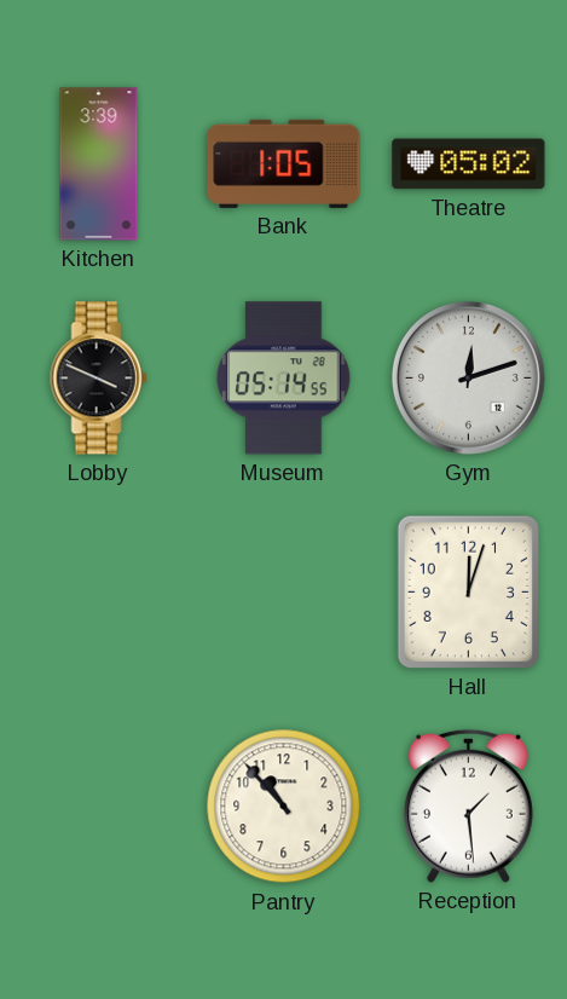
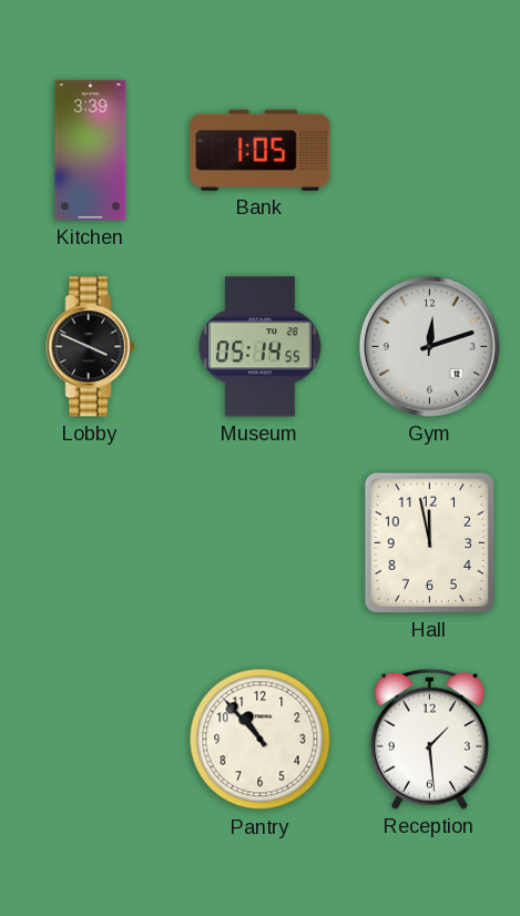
Theatre: 05:02 -> none (469, 164)
Hall: 12:03 -> 11:58 (429, 542)
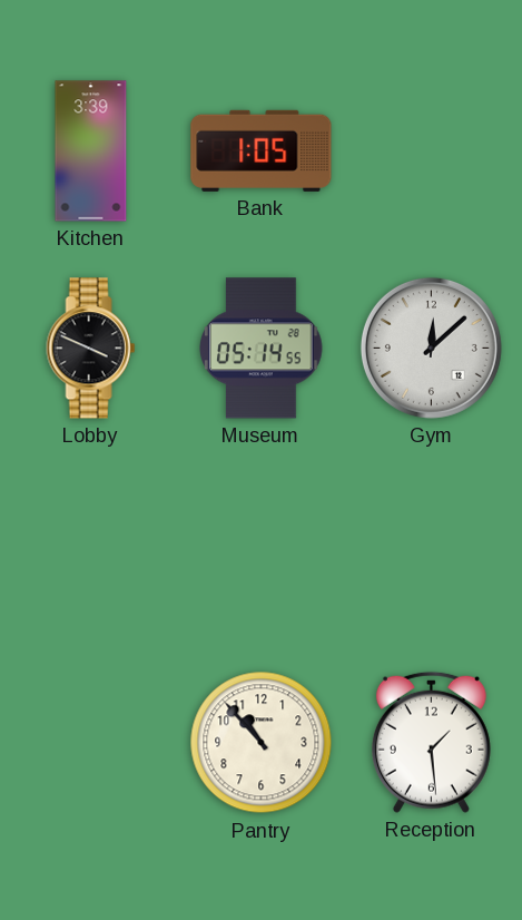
Gym: 12:12 -> 12:08 (431, 348)
Hall: 11:58 -> none (429, 542)
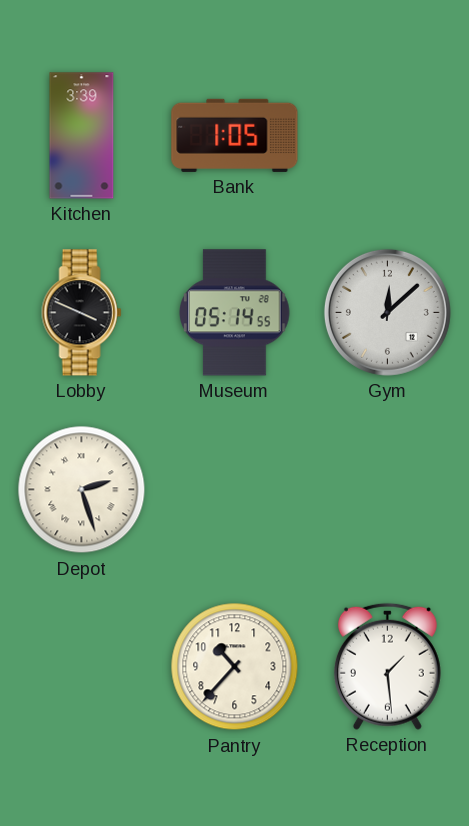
Depot: none -> 2:27 (82, 490)
Pantry: 10:53 -> 10:37 (235, 667)
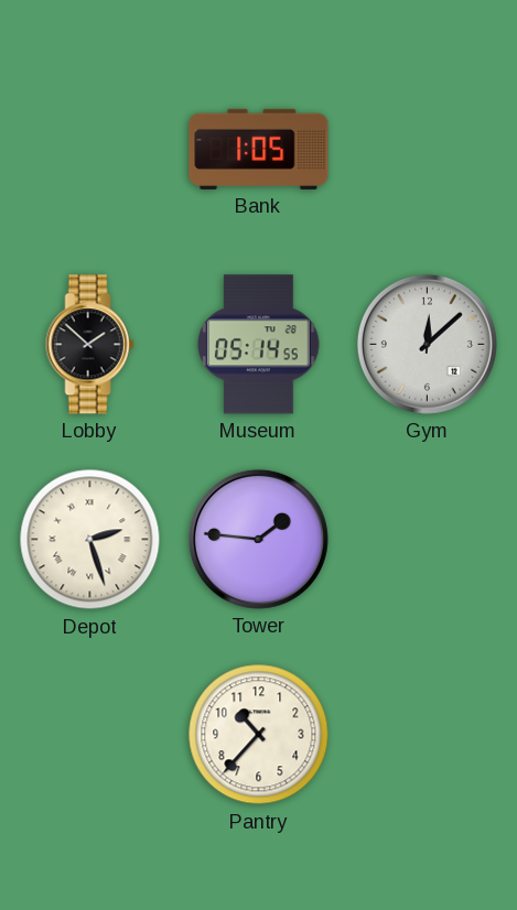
Kitchen: 3:39 -> none (82, 136)
Lobby: 3:49 -> 1:52 (90, 345)
Tower: none -> 1:46 (258, 539)
Reception: 1:29 -> none (387, 666)
